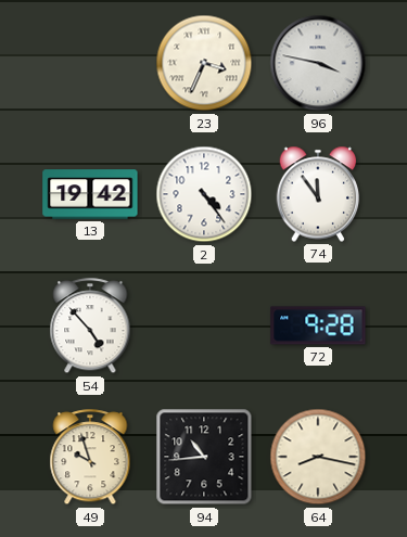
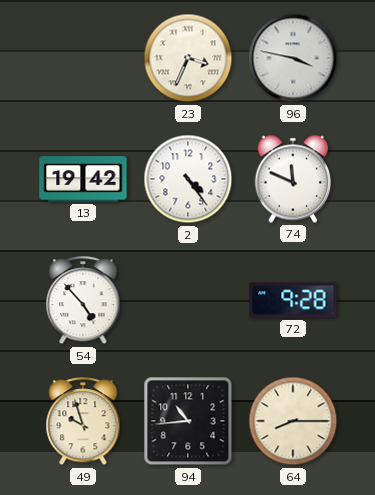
74: 11:54 -> 11:49 (293, 179)
64: 8:17 -> 8:15 (293, 421)
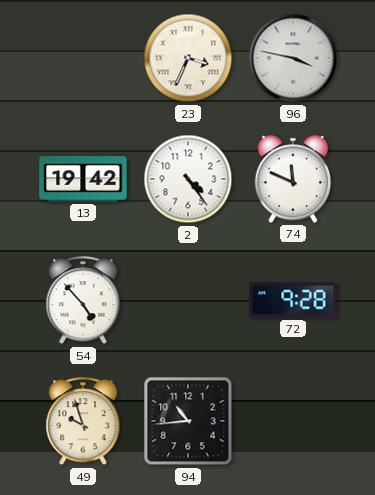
64: 8:15 -> none (293, 421)
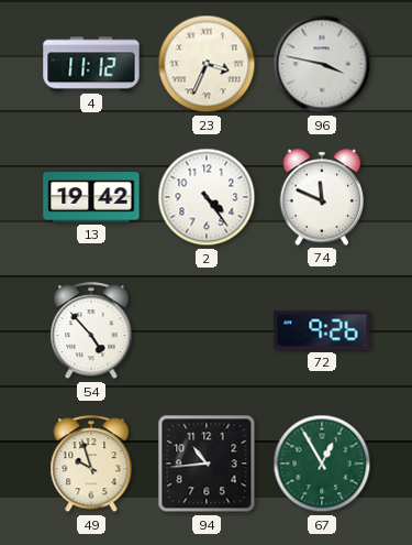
4: none -> 11:12 (91, 64)
72: 9:28 -> 9:26 (322, 330)
67: none -> 12:55 (322, 464)
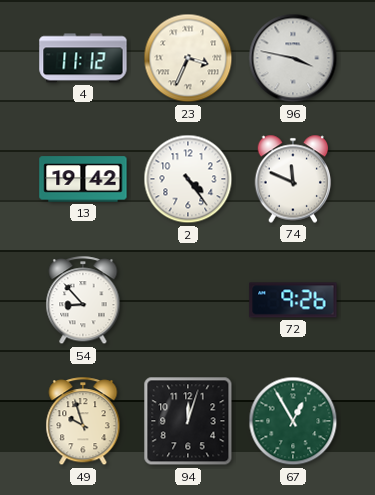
54: 4:53 -> 8:53 (83, 301)
94: 10:44 -> 12:03 (188, 421)
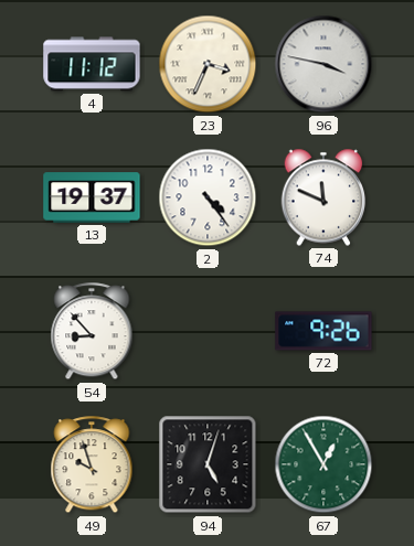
13: 19:42 -> 19:37 (92, 197)
94: 12:03 -> 5:03 (208, 464)
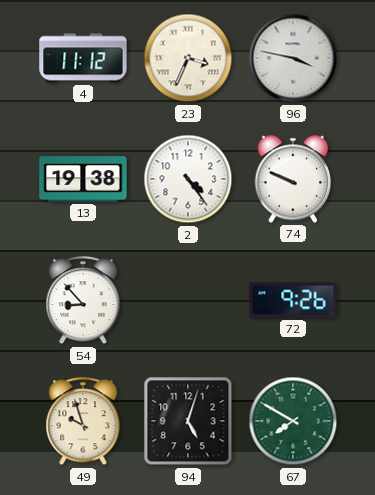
13: 19:37 -> 19:38 (83, 179)
74: 11:49 -> 9:49 (293, 179)
67: 12:55 -> 7:50 (293, 421)
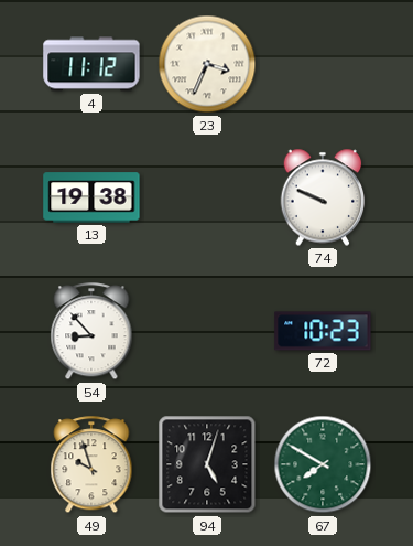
96: 3:47 -> none (293, 58)
2: 4:24 -> none (188, 179)
72: 9:26 -> 10:23 (323, 331)
